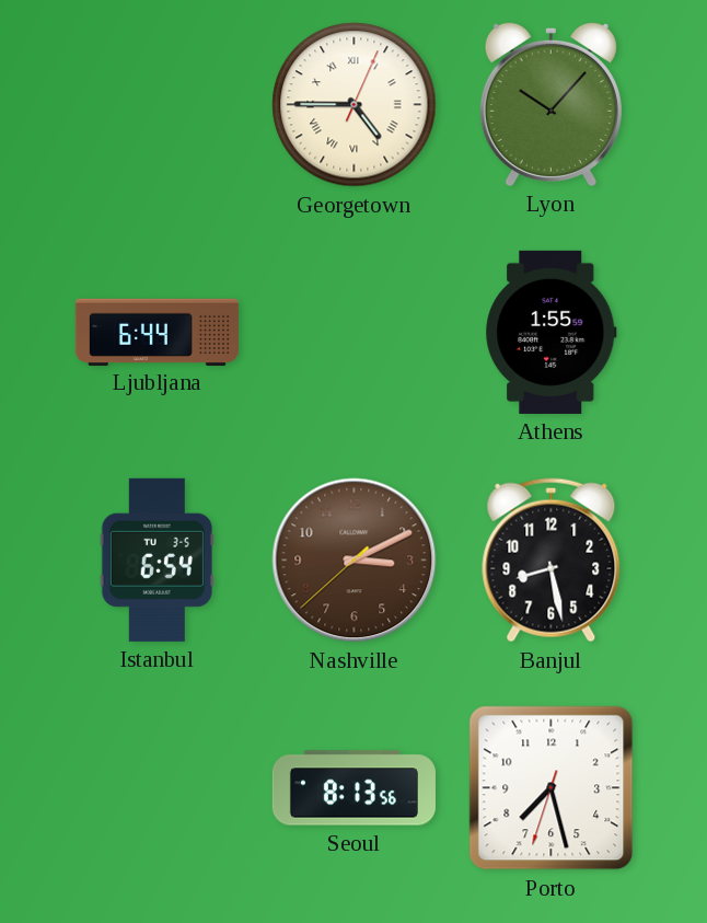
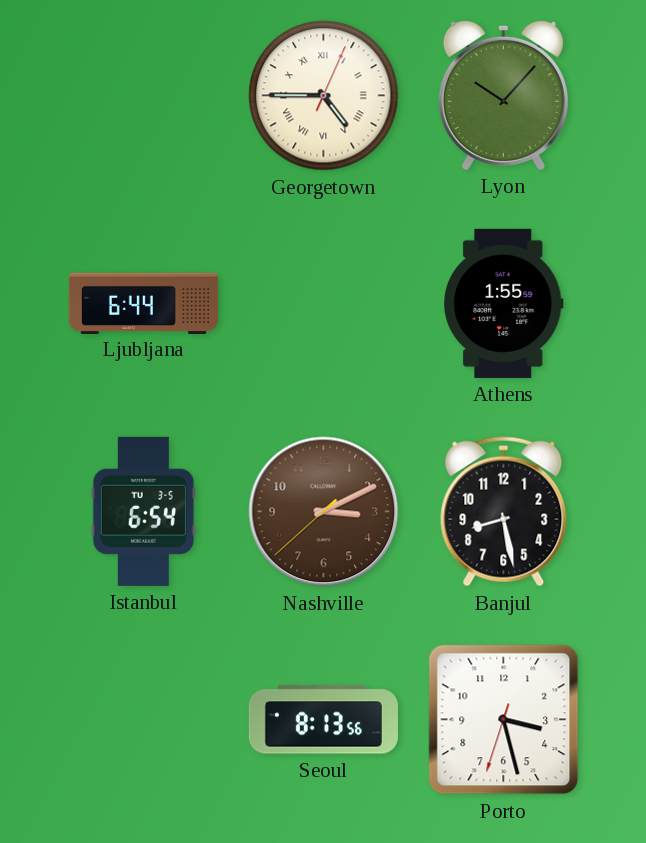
Porto: 7:27 -> 3:27 (504, 720)
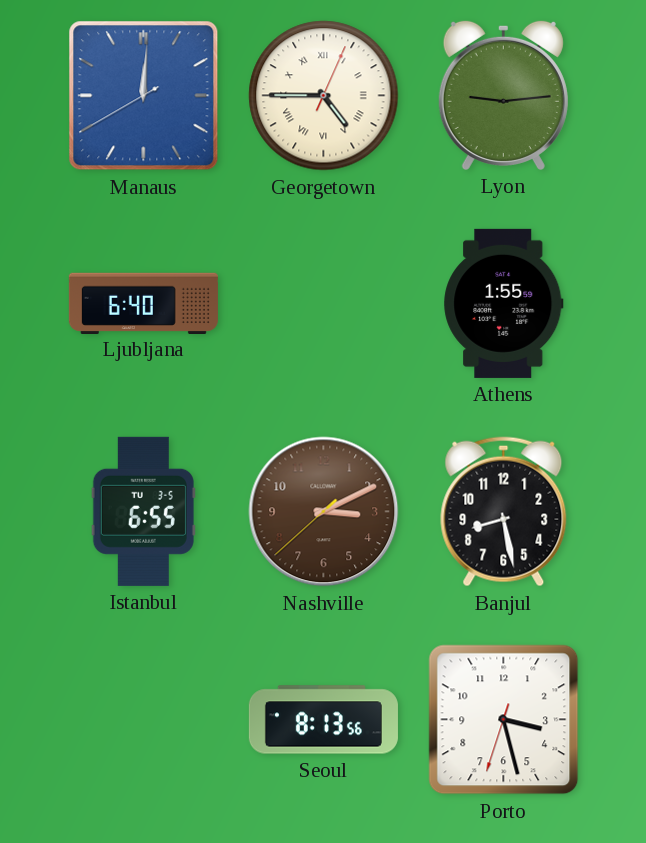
Manaus: none -> 12:00 (144, 96)
Lyon: 10:07 -> 9:14 (503, 95)
Ljubljana: 6:44 -> 6:40 (143, 303)
Istanbul: 6:54 -> 6:55 (143, 511)
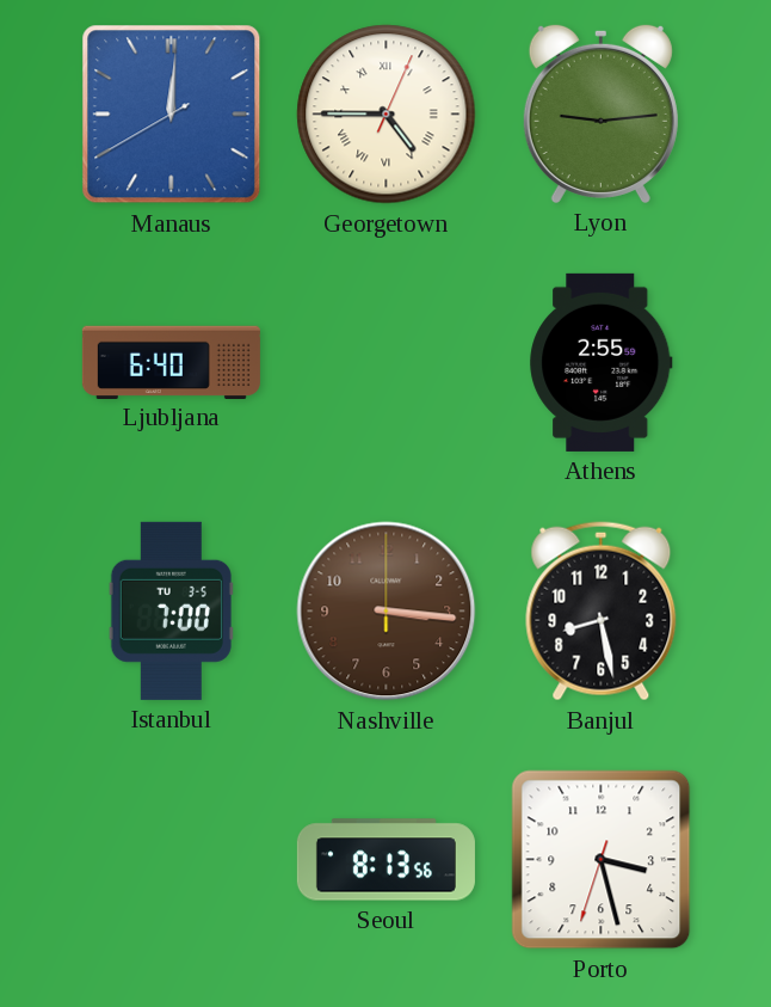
Athens: 1:55 -> 2:55 (602, 362)
Istanbul: 6:55 -> 7:00 (171, 610)
Nashville: 3:10 -> 3:16 (387, 612)
